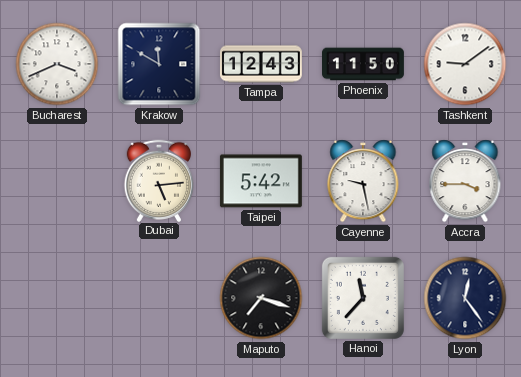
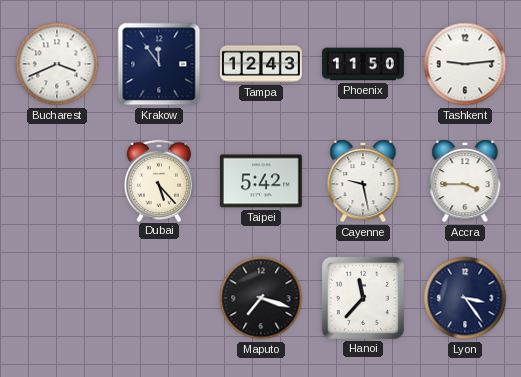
Krakow: 11:50 -> 11:54 (159, 64)
Tashkent: 9:09 -> 9:14 (465, 64)
Dubai: 5:14 -> 5:23 (158, 180)
Lyon: 12:24 -> 3:24 (465, 298)
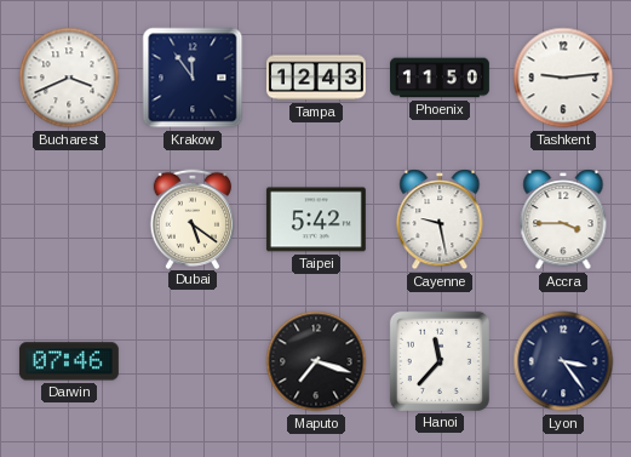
Dubai: 5:23 -> 5:21 (191, 218)
Darwin: none -> 07:46 (69, 361)
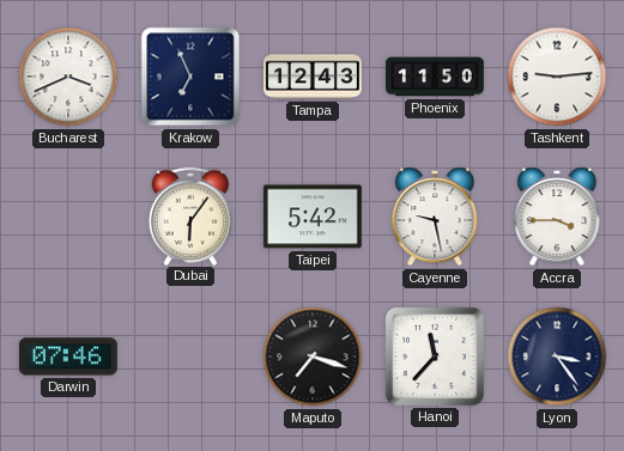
Krakow: 11:54 -> 6:56 (190, 77)
Dubai: 5:21 -> 6:06 (189, 215)
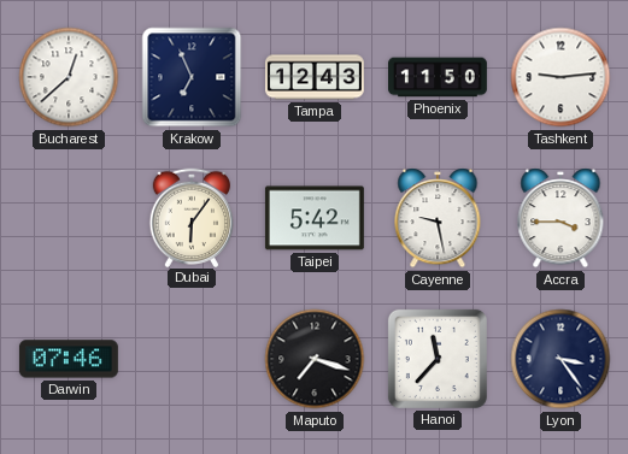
Bucharest: 3:41 -> 12:38 (69, 77)
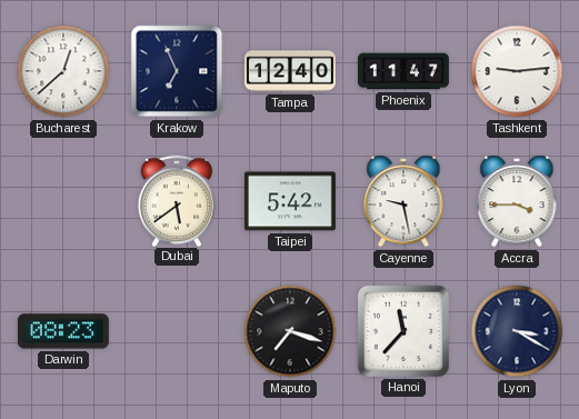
Tampa: 12:43 -> 12:40 (290, 71)
Phoenix: 11:50 -> 11:47 (405, 71)
Dubai: 6:06 -> 5:39 (176, 200)
Darwin: 07:46 -> 08:23 (63, 331)
Lyon: 3:24 -> 3:20 (517, 331)
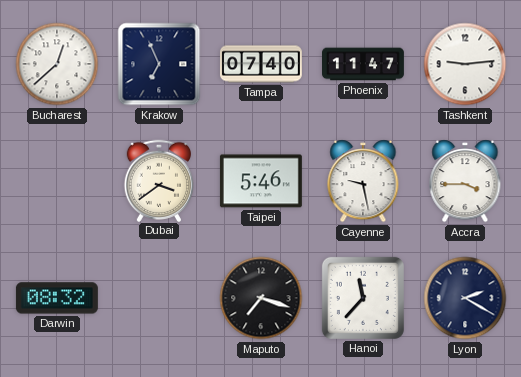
Tampa: 12:40 -> 07:40 (261, 64)
Dubai: 5:39 -> 3:39 (158, 180)
Taipei: 5:42 -> 5:46 (261, 181)
Darwin: 08:23 -> 08:32 (57, 298)
Lyon: 3:20 -> 2:20 (465, 298)
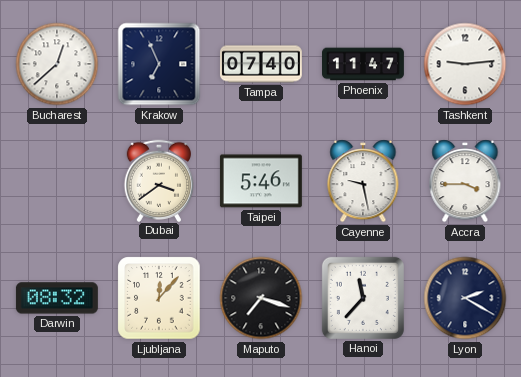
Ljubljana: none -> 12:07 (159, 298)
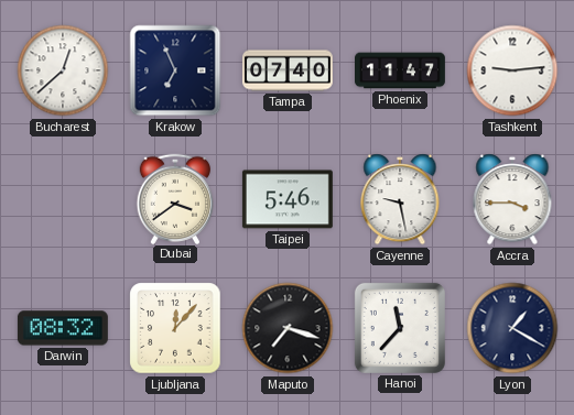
Lyon: 2:20 -> 1:20 (512, 328)
